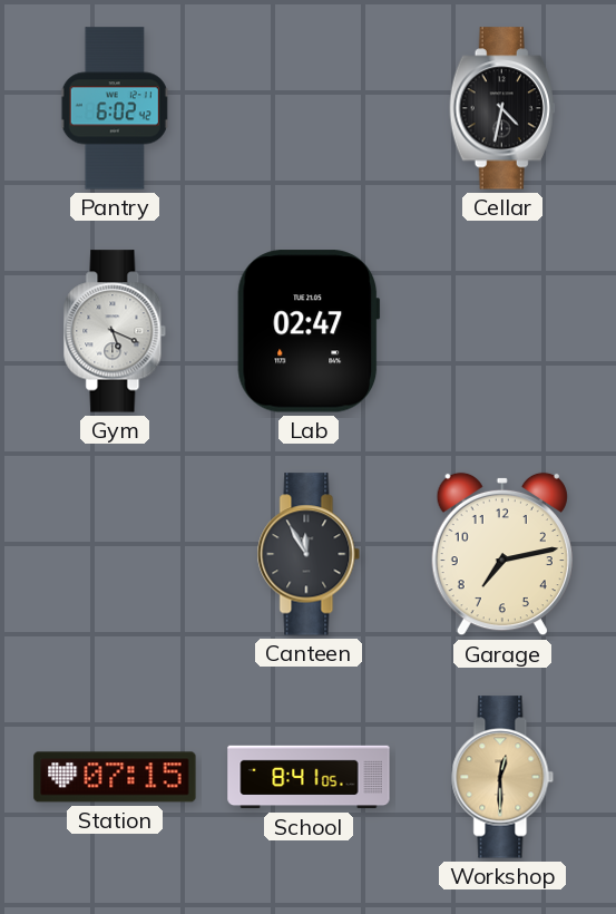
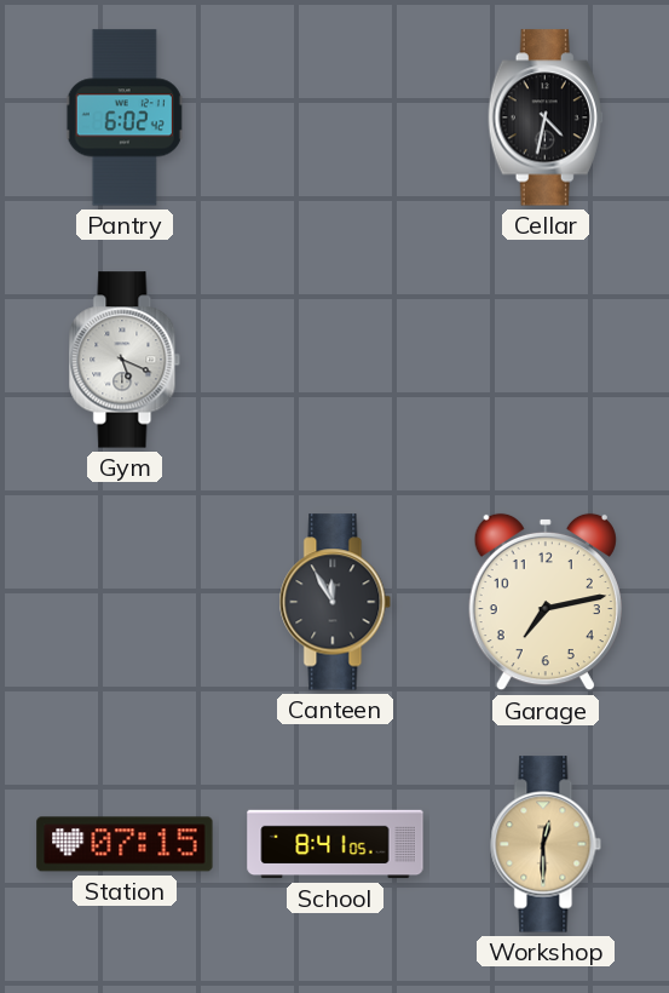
Lab: 02:47 -> none (309, 331)
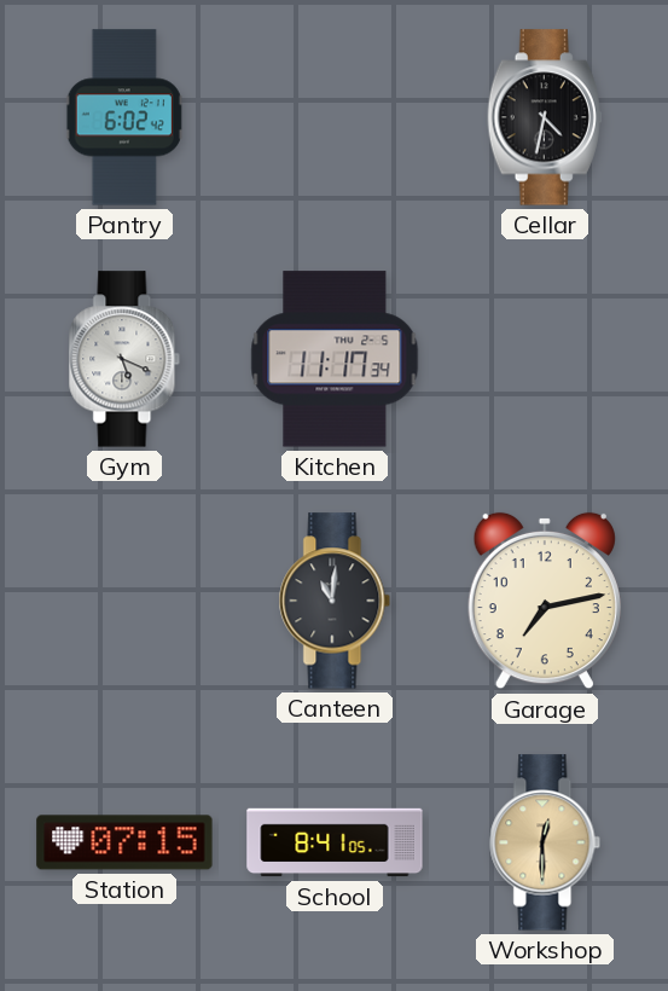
Kitchen: none -> 11:17 (335, 359)
Canteen: 11:55 -> 11:01 (335, 601)
